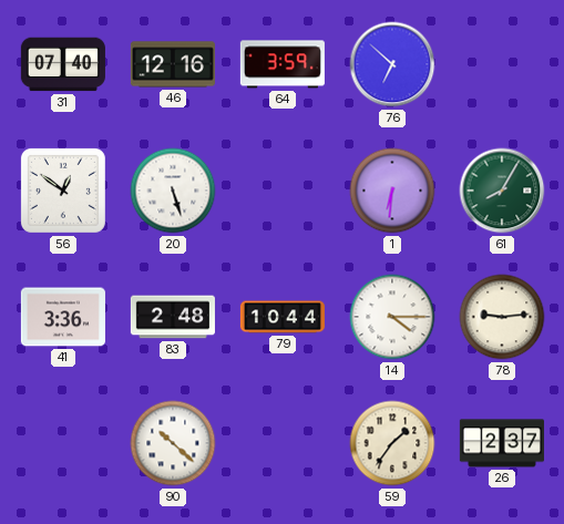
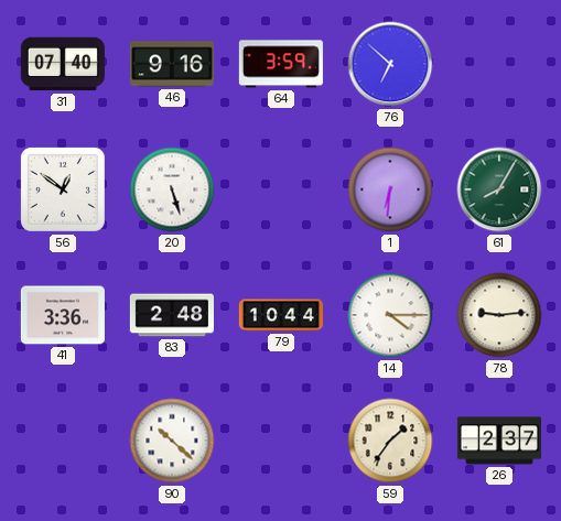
46: 12:16 -> 9:16 (172, 64)
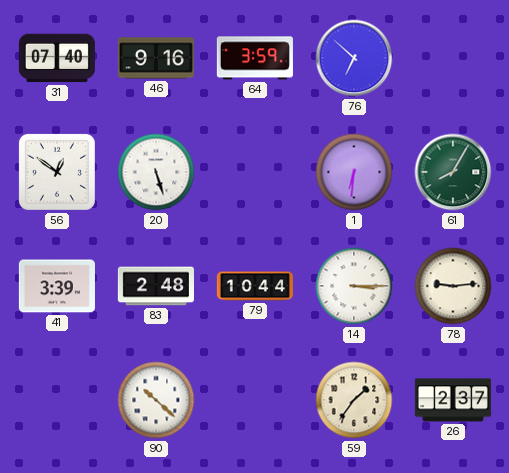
41: 3:36 -> 3:39 (57, 286)
14: 4:15 -> 3:15 (354, 286)
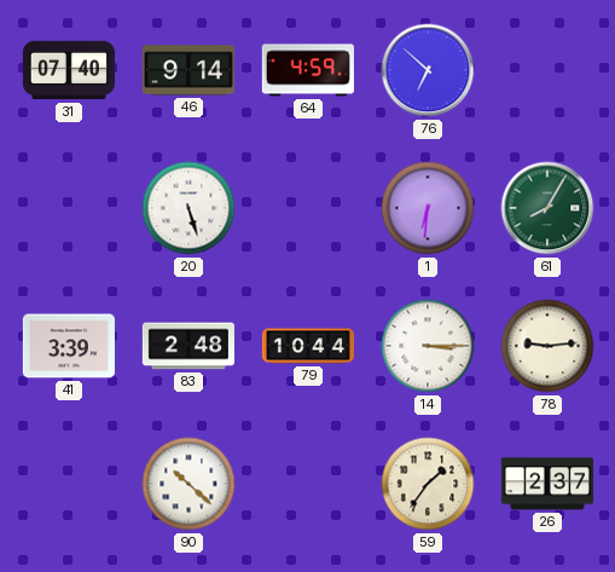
46: 9:16 -> 9:14 (188, 70)
64: 3:59 -> 4:59 (308, 70)
56: 12:51 -> none (57, 172)
